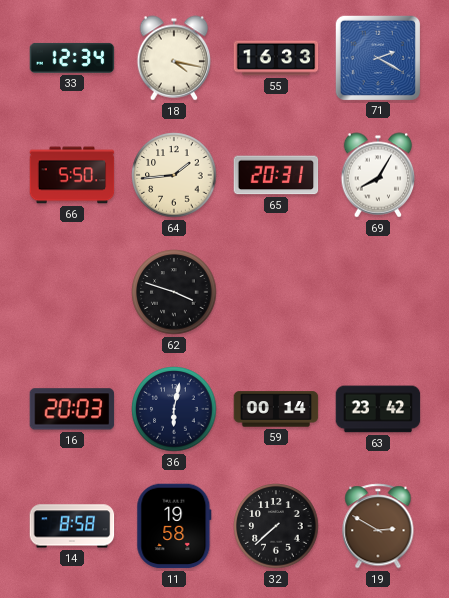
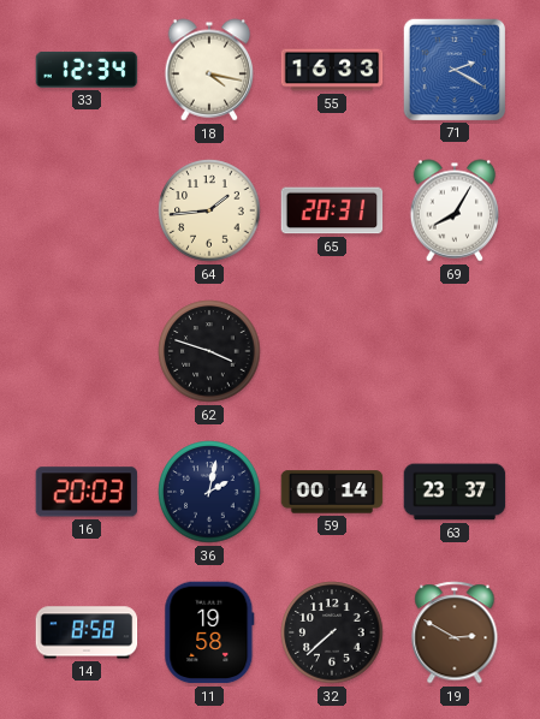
66: 5:50 -> none (72, 175)
36: 6:02 -> 2:02 (209, 492)
63: 23:42 -> 23:37 (455, 492)
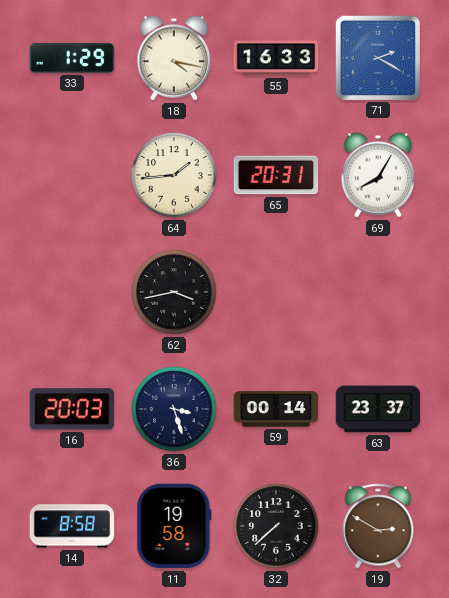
33: 12:34 -> 1:29 (72, 58)
62: 3:48 -> 3:43 (174, 292)
36: 2:02 -> 3:27 (174, 409)
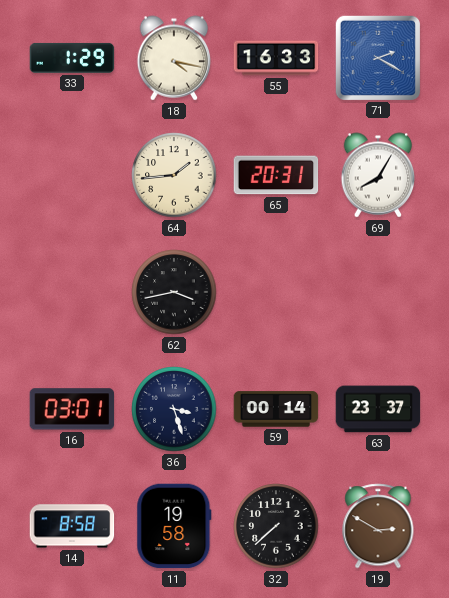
16: 20:03 -> 03:01 (72, 409)
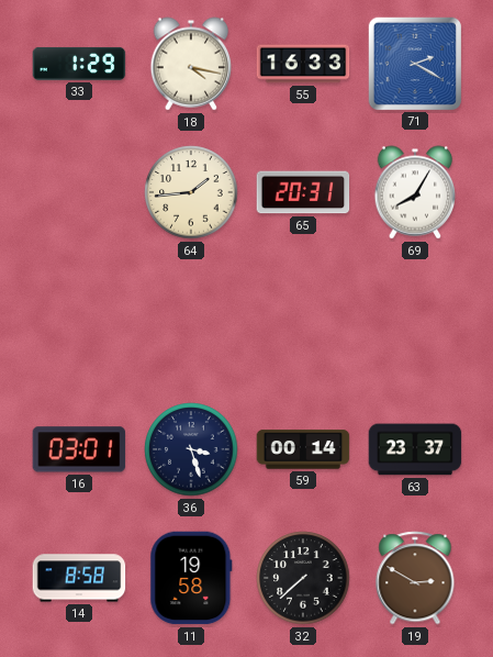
62: 3:43 -> none (174, 292)
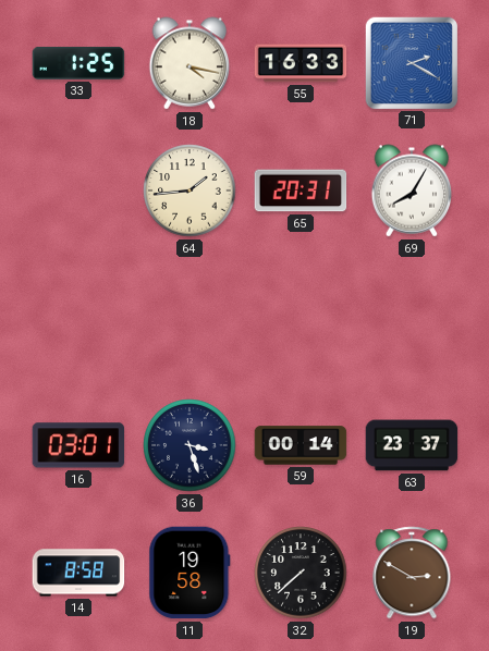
33: 1:29 -> 1:25 (78, 63)
